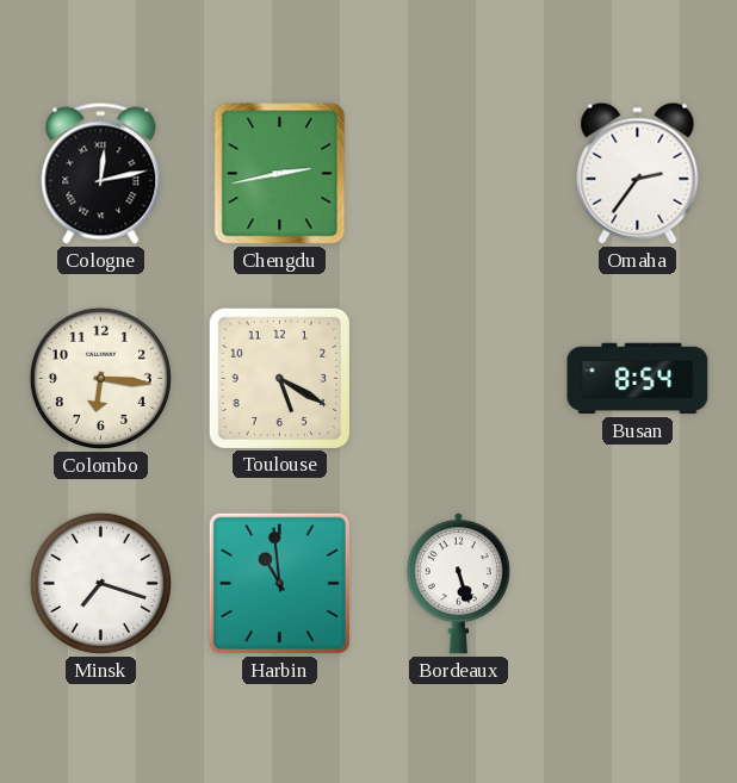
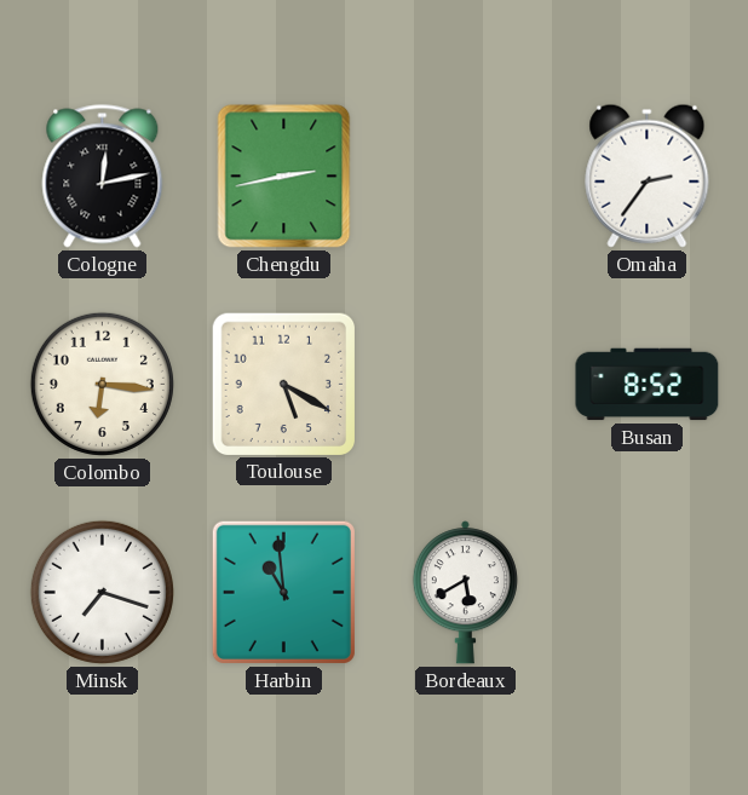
Busan: 8:54 -> 8:52 (648, 385)
Bordeaux: 5:27 -> 5:40 (465, 593)
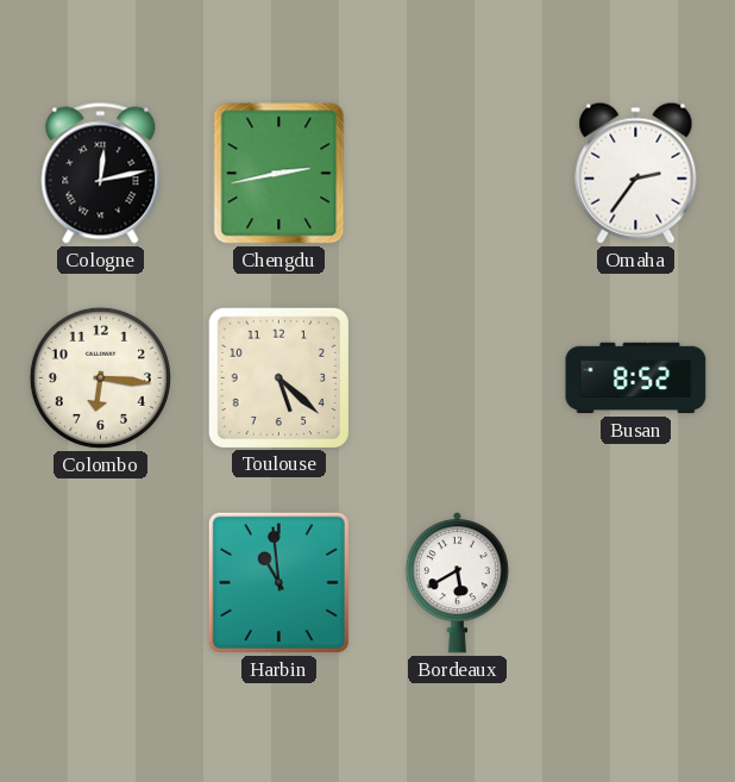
Toulouse: 5:20 -> 5:22 (278, 377)
Minsk: 7:18 -> none (102, 592)
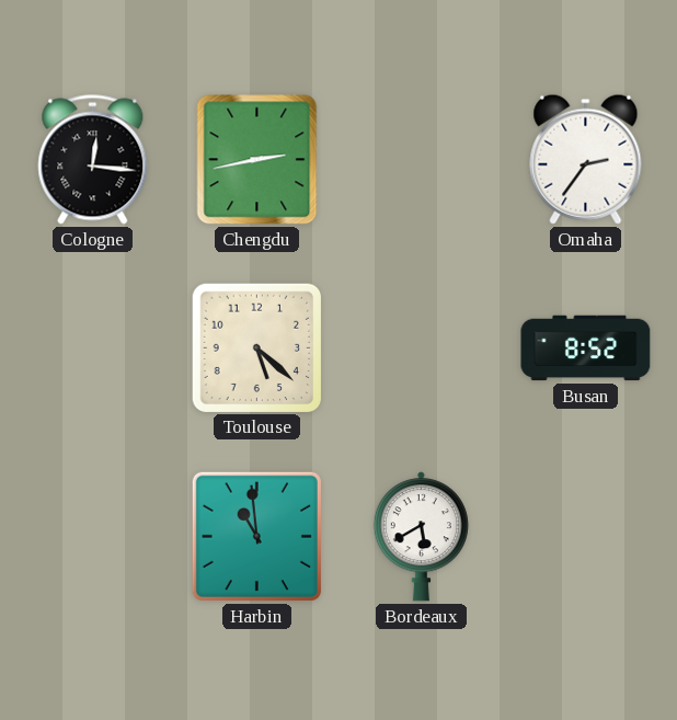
Cologne: 12:13 -> 12:16 (93, 160)
Colombo: 6:16 -> none (100, 377)
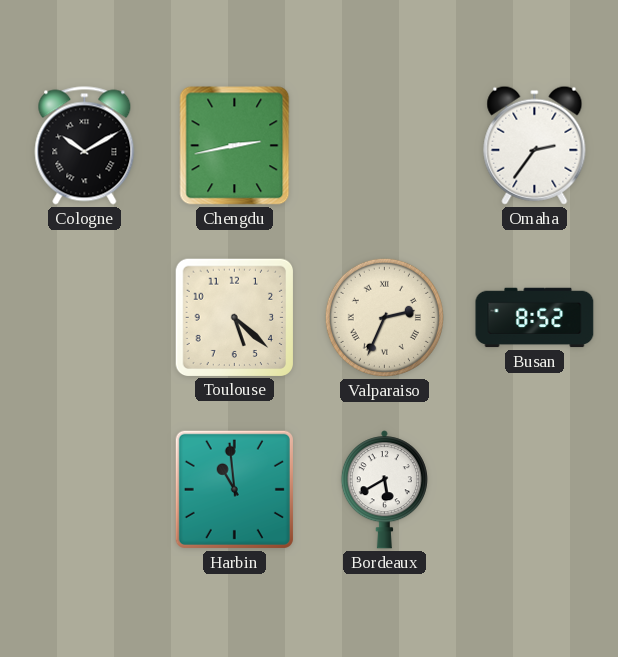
Cologne: 12:16 -> 10:10 (85, 146)
Valparaiso: none -> 2:34 (384, 317)
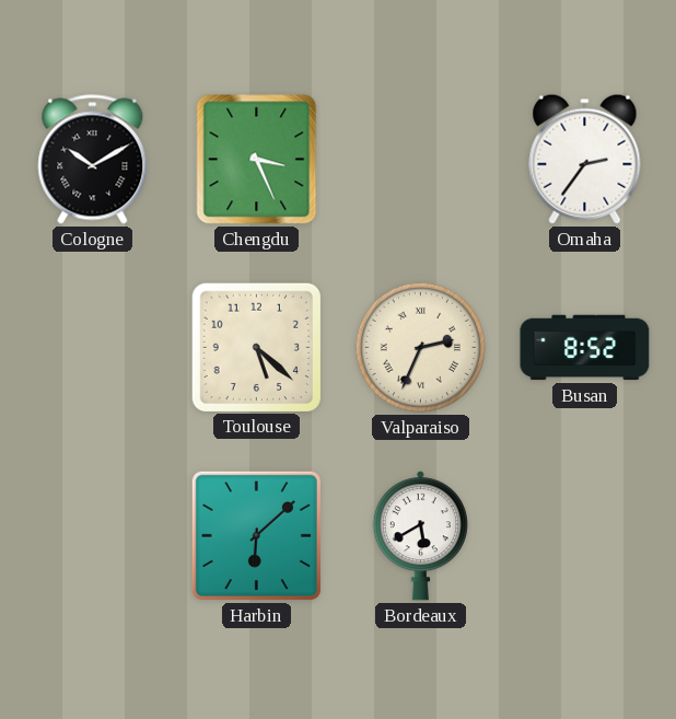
Chengdu: 2:43 -> 3:26 (257, 160)
Harbin: 10:59 -> 6:08 (256, 535)
